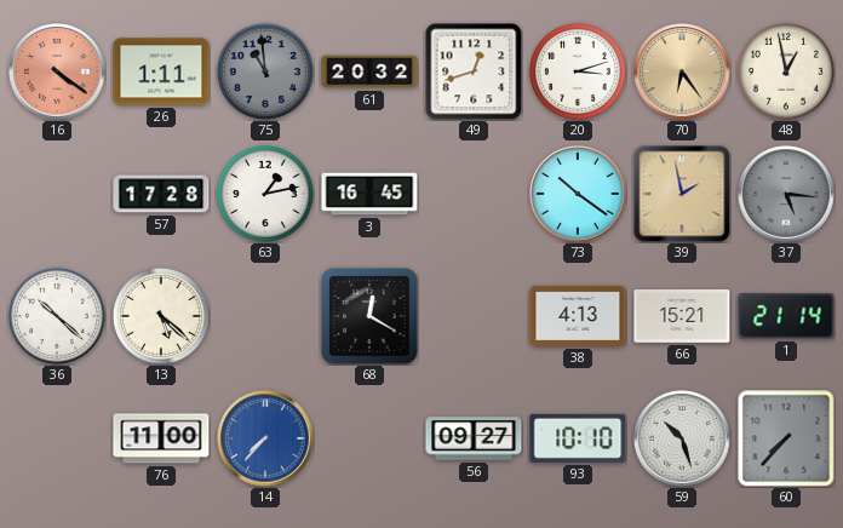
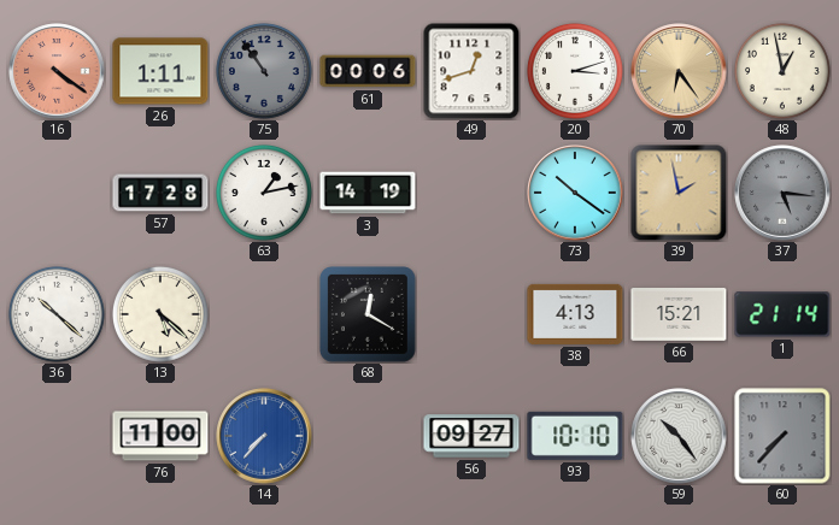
75: 10:59 -> 10:54 (264, 71)
61: 20:32 -> 00:06 (368, 71)
3: 16:45 -> 14:19 (368, 193)
59: 10:27 -> 10:24 (679, 436)
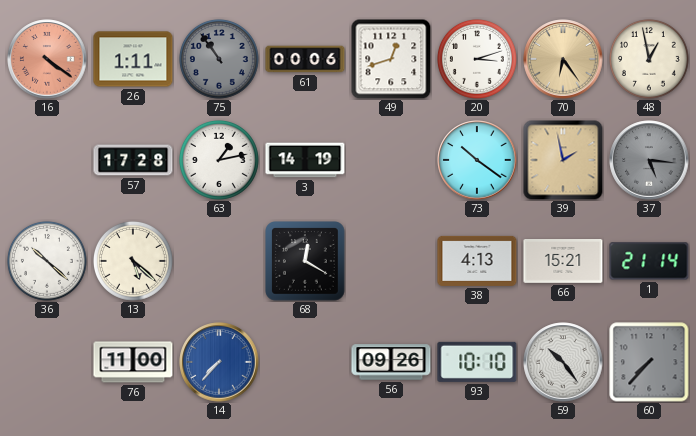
56: 09:27 -> 09:26 (391, 362)
